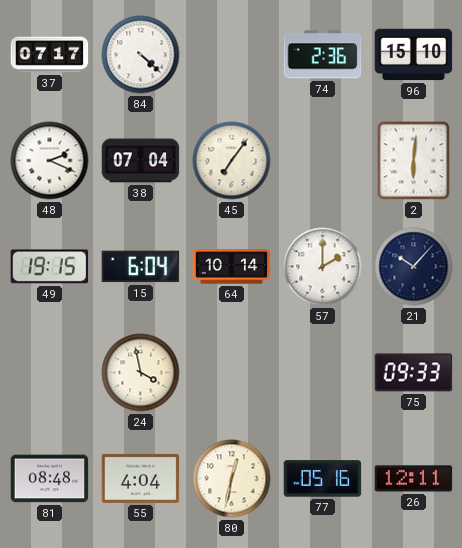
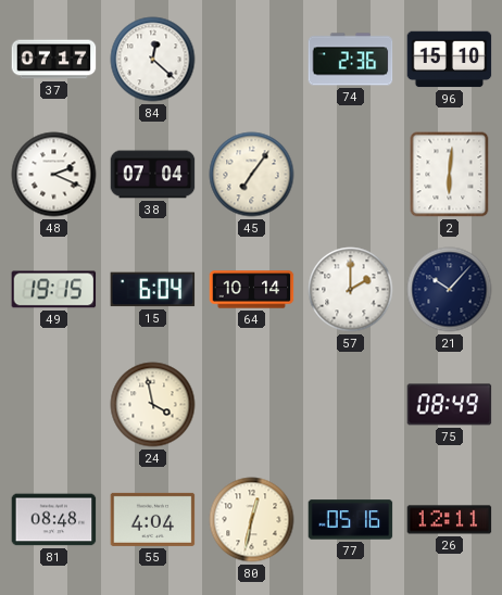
84: 4:22 -> 12:22 (153, 60)
75: 09:33 -> 08:49 (450, 405)
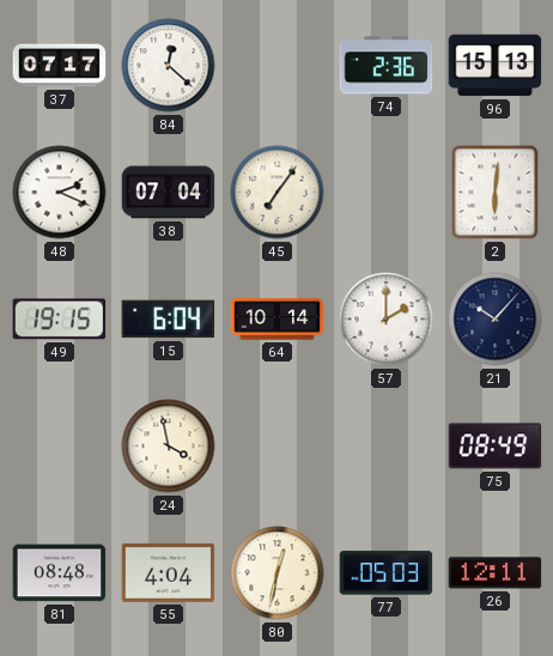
96: 15:10 -> 15:13 (496, 66)
77: 05:16 -> 05:03 (387, 573)
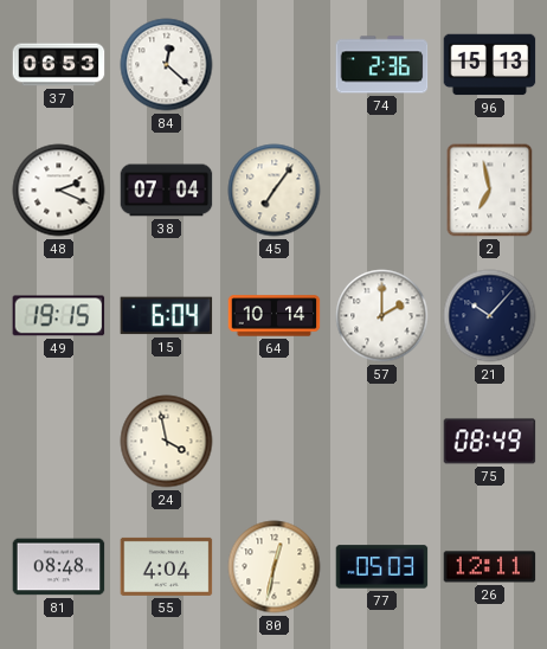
37: 07:17 -> 06:53 (59, 65)
2: 6:01 -> 6:58 (490, 191)
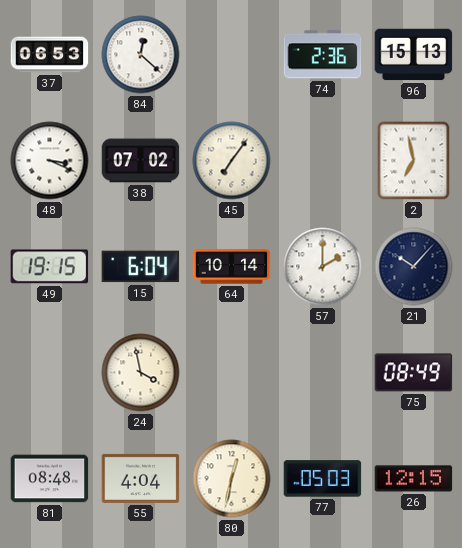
48: 2:19 -> 3:19 (50, 161)
38: 07:04 -> 07:02 (141, 161)
26: 12:11 -> 12:15 (414, 479)
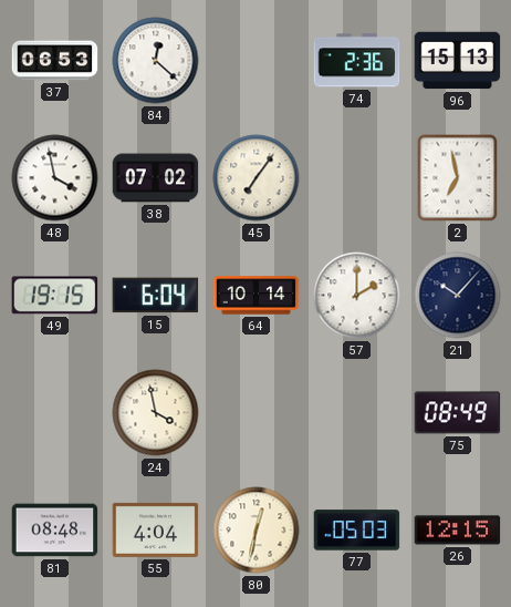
48: 3:19 -> 3:58 (55, 178)
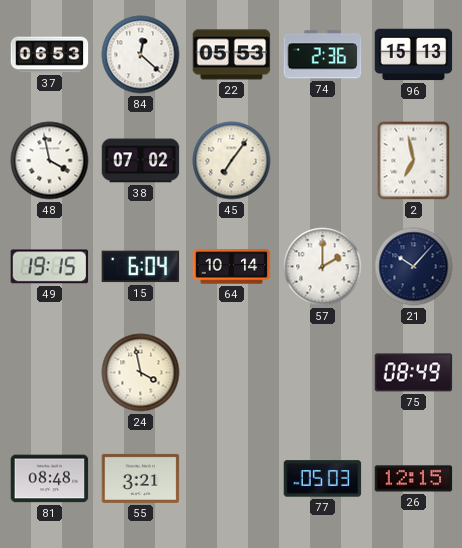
22: none -> 05:53 (232, 55)
55: 4:04 -> 3:21 (141, 478)
80: 12:32 -> none (257, 531)
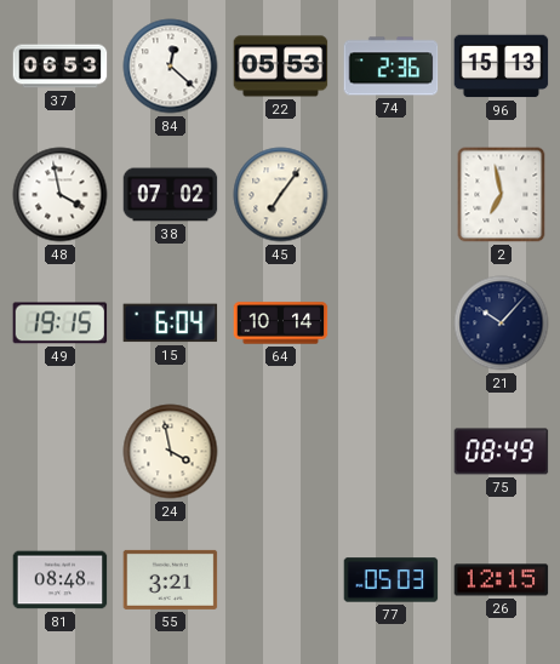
57: 2:00 -> none (323, 267)
